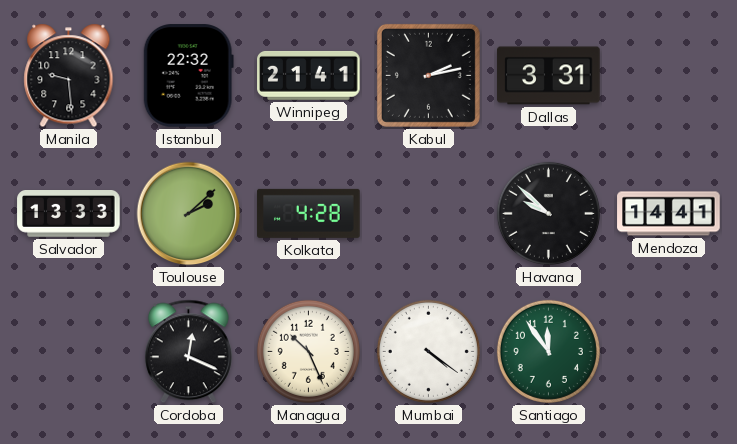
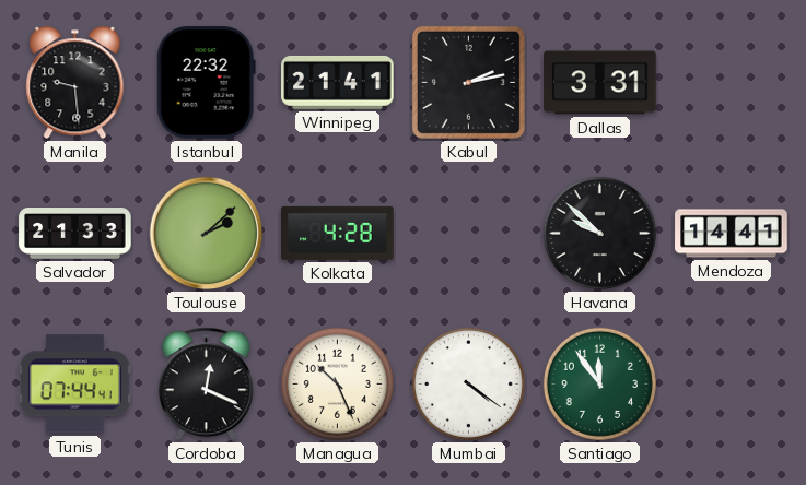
Salvador: 13:33 -> 21:33 (75, 234)
Tunis: none -> 07:44 (75, 385)
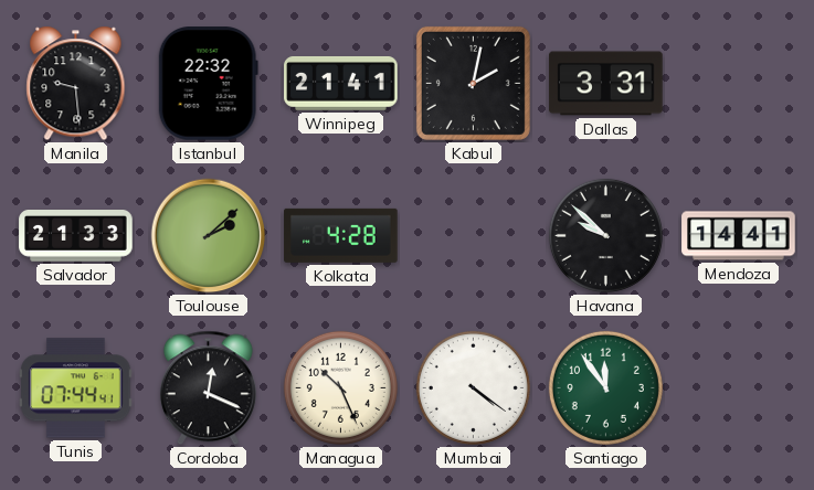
Kabul: 2:13 -> 2:02 (473, 83)
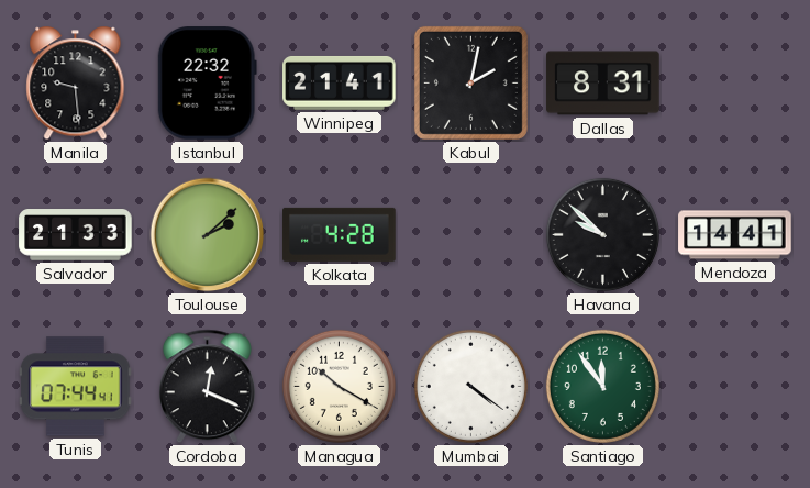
Dallas: 3:31 -> 8:31 (603, 84)
Managua: 10:26 -> 10:20 (339, 386)
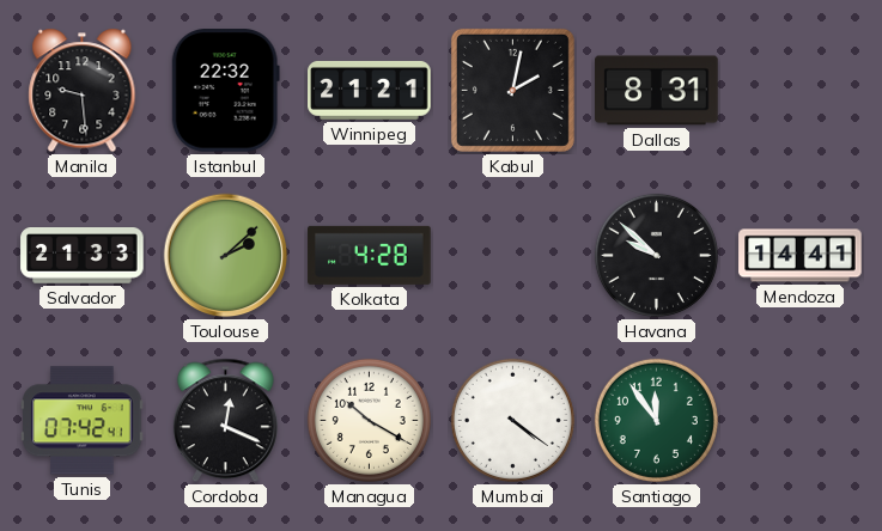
Winnipeg: 21:41 -> 21:21 (370, 90)
Tunis: 07:44 -> 07:42 (83, 421)
